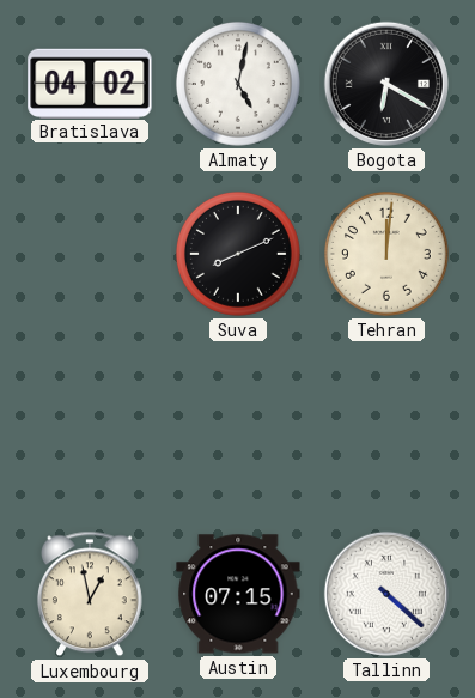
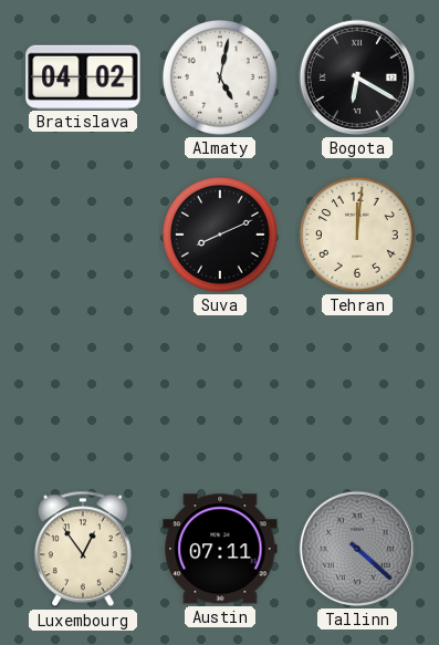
Luxembourg: 12:58 -> 12:54 (83, 549)
Austin: 07:15 -> 07:11 (220, 549)
Tallinn dial: white -> grey (357, 549)
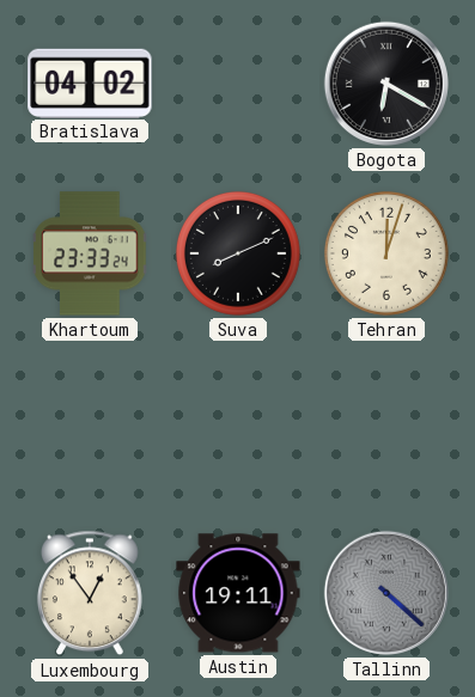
Almaty: 5:02 -> none (220, 77)
Khartoum: none -> 23:33 (90, 253)
Tehran: 12:01 -> 12:03 (386, 253)
Austin: 07:11 -> 19:11 (238, 593)
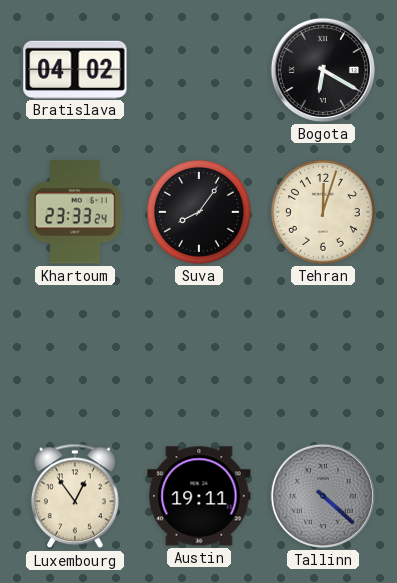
Suva: 8:11 -> 8:06 (199, 212)
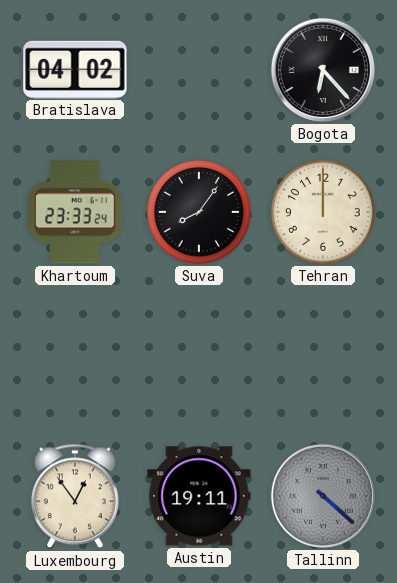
Bogota: 6:20 -> 6:23 (323, 70)
Tehran: 12:03 -> 12:00 (323, 212)
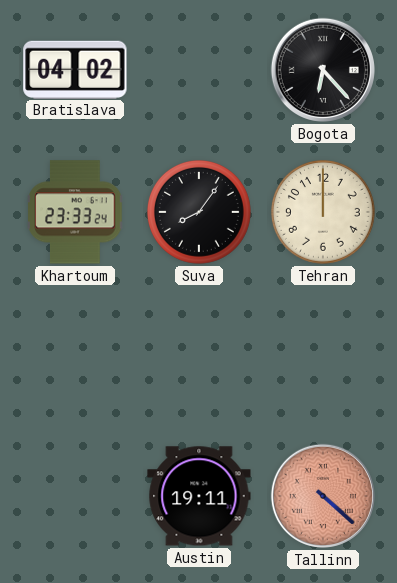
Luxembourg: 12:54 -> none (75, 496)
Tallinn dial: grey -> salmon (323, 496)
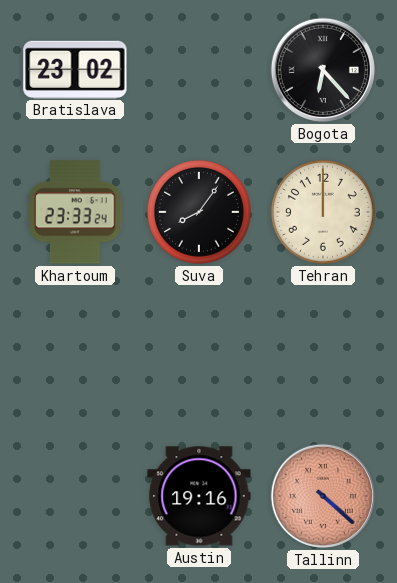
Bratislava: 04:02 -> 23:02 (75, 69)
Austin: 19:11 -> 19:16 (199, 496)
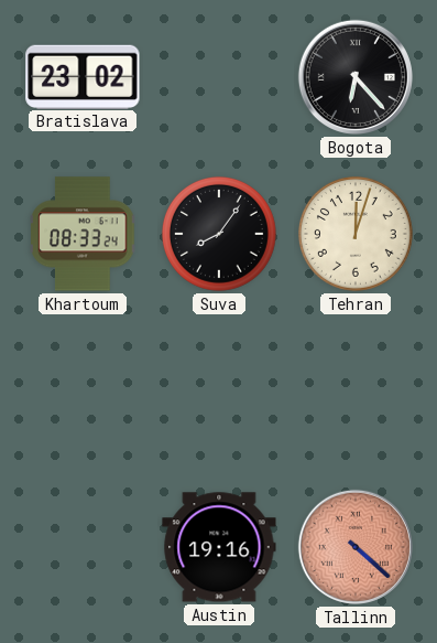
Khartoum: 23:33 -> 08:33 (83, 234)
Tehran: 12:00 -> 12:03 (356, 234)
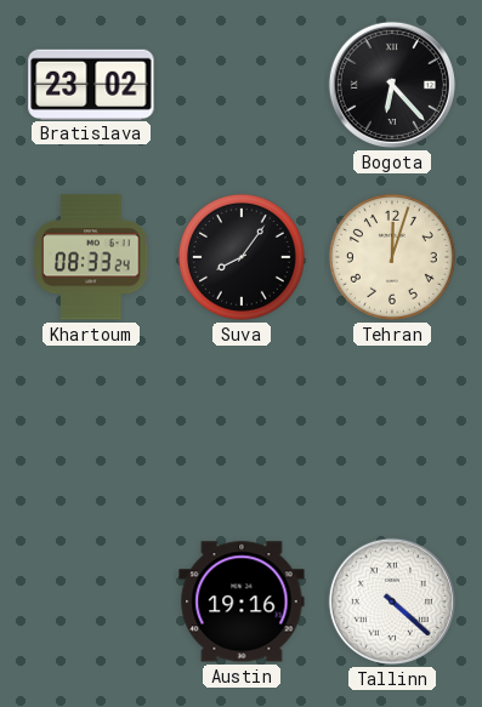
Tallinn dial: salmon -> white (392, 601)
